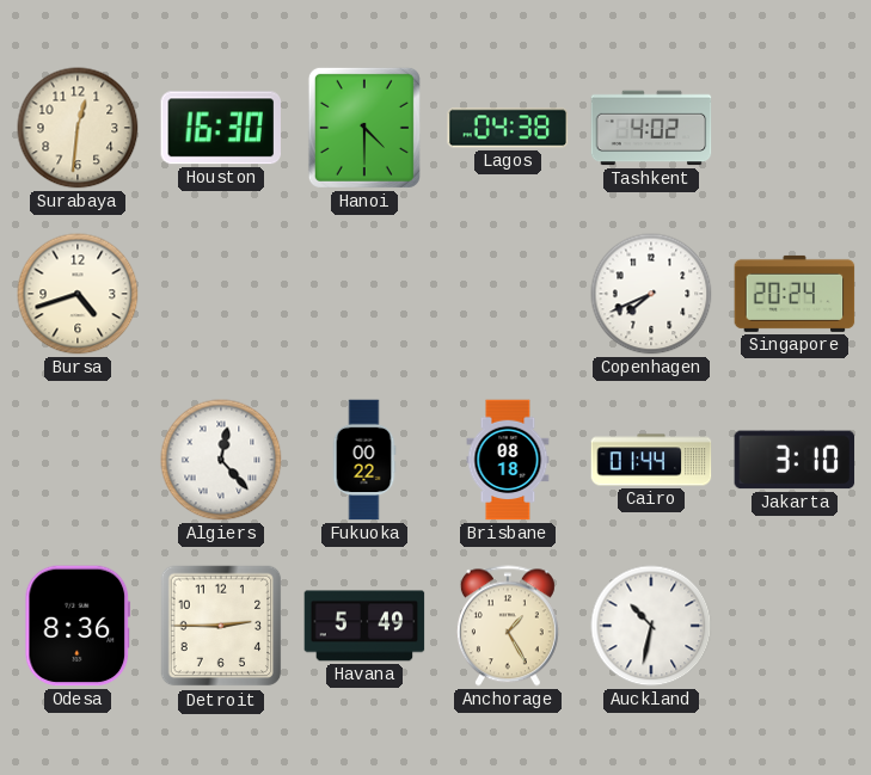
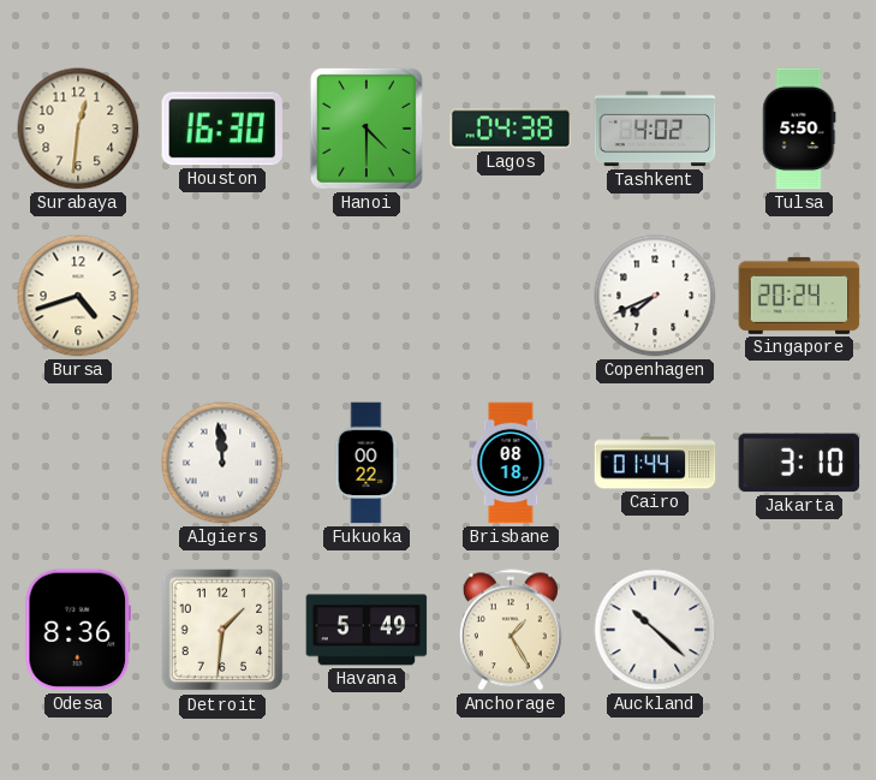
Tulsa: none -> 5:50 (799, 129)
Algiers: 12:23 -> 11:59 (222, 463)
Detroit: 2:45 -> 1:31 (222, 630)
Auckland: 10:32 -> 10:22 (655, 630)
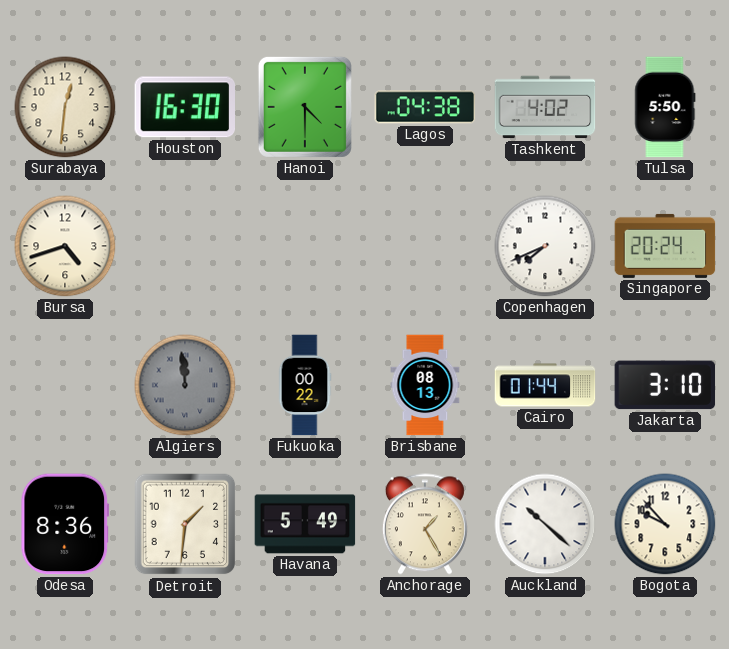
Algiers dial: white -> grey (185, 385)
Brisbane: 08:18 -> 08:13 (425, 385)
Bogota: none -> 9:53 (665, 524)
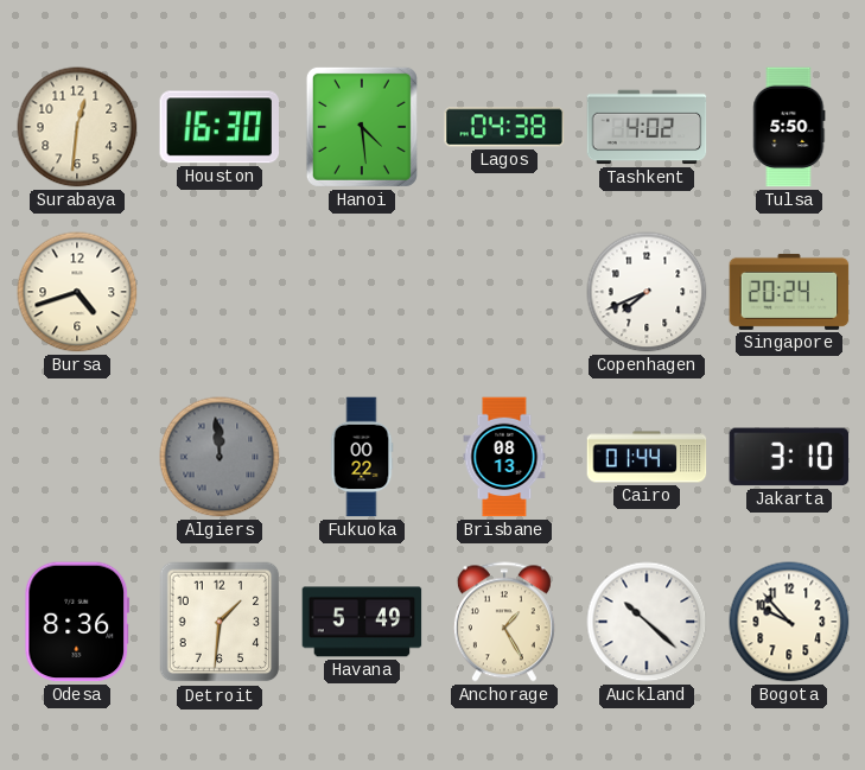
Hanoi: 4:30 -> 4:29 (362, 127)
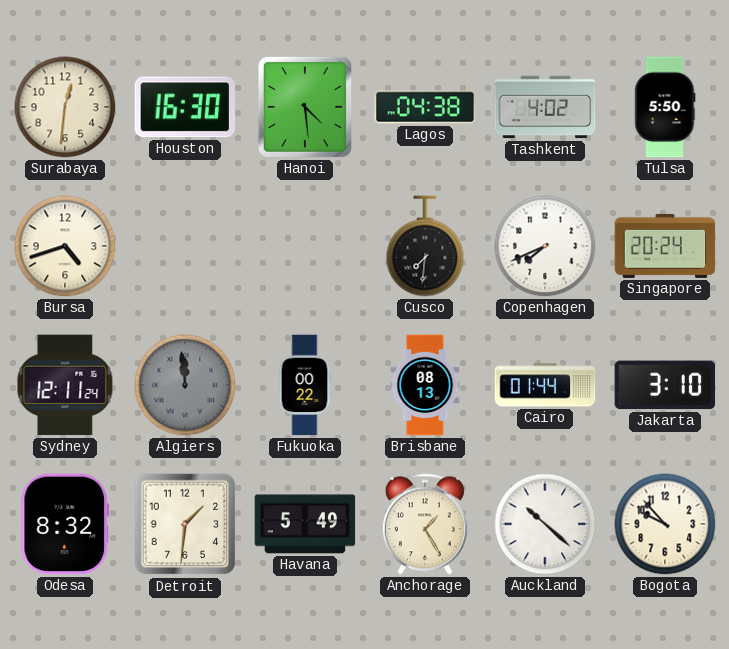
Cusco: none -> 7:31 (425, 246)
Sydney: none -> 12:11 (65, 385)
Odesa: 8:36 -> 8:32 (65, 524)
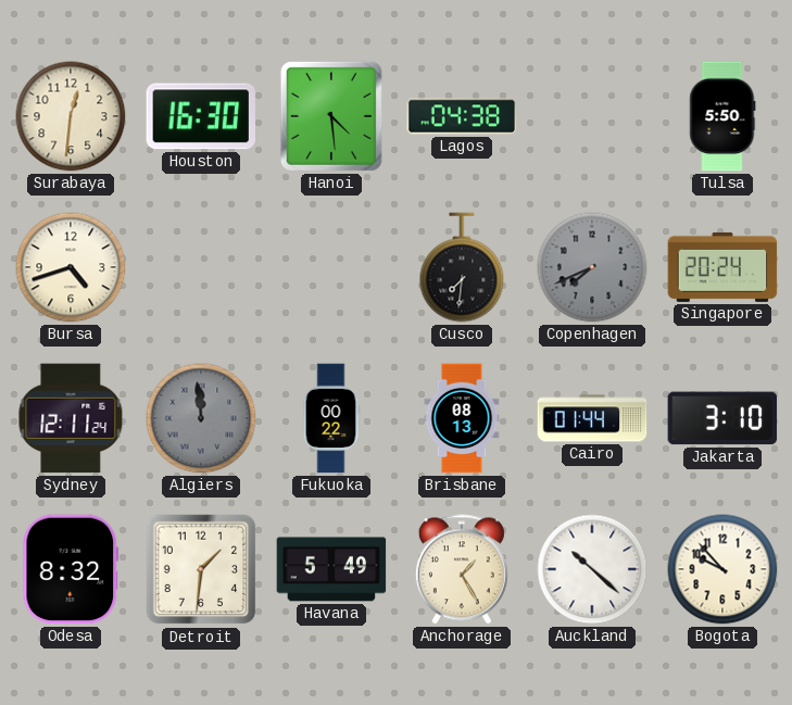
Tashkent: 4:02 -> none (545, 107)
Copenhagen dial: white -> grey (592, 267)
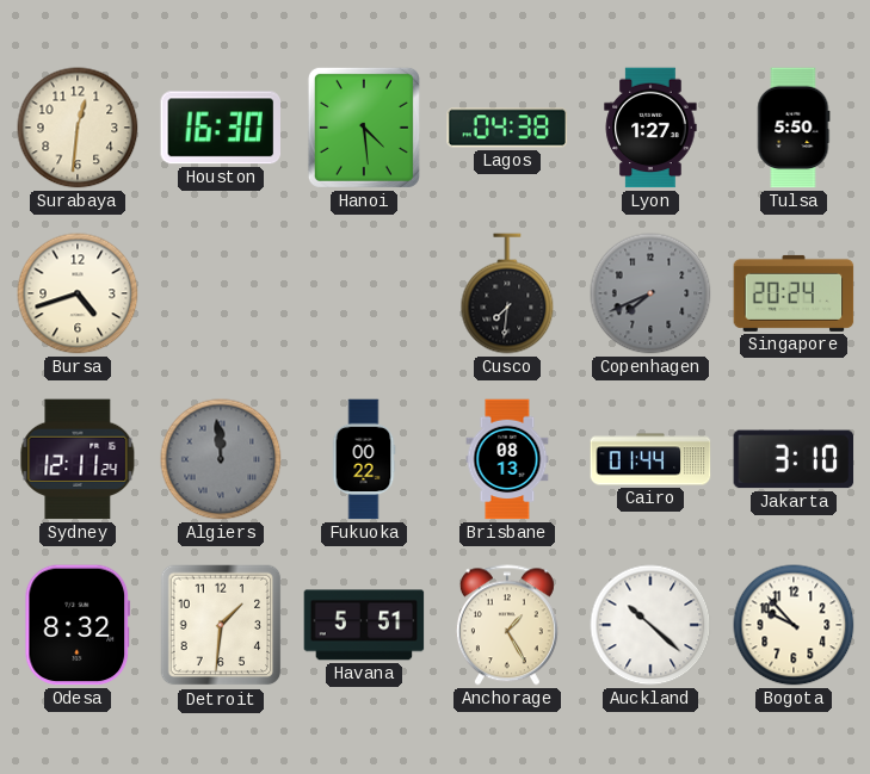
Lyon: none -> 1:27 (650, 128)
Havana: 5:49 -> 5:51 (364, 625)
